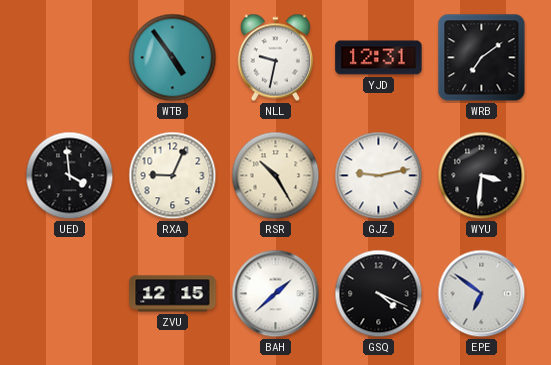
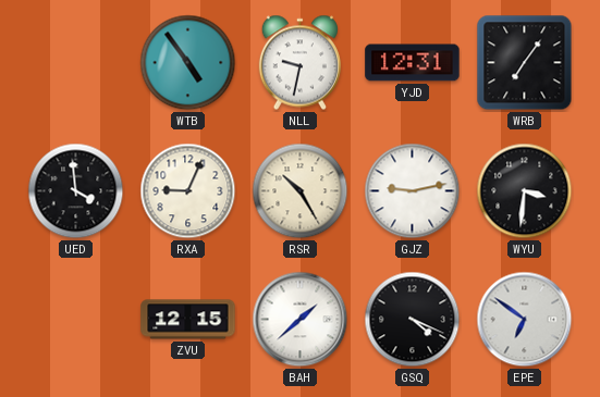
WRB: 7:09 -> 7:06 (525, 63)
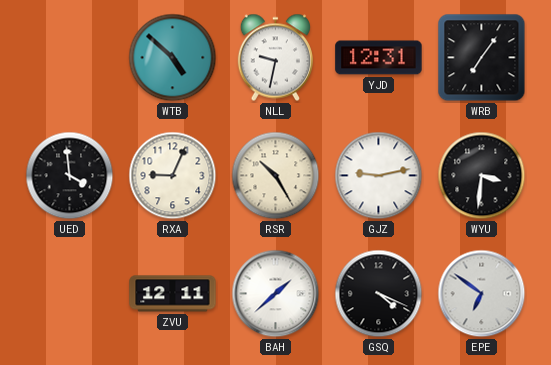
WTB: 4:54 -> 4:52 (173, 58)
ZVU: 12:15 -> 12:11 (173, 294)
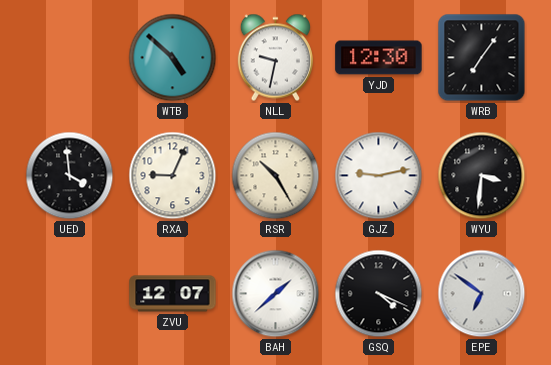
YJD: 12:31 -> 12:30 (379, 58)
ZVU: 12:11 -> 12:07 (173, 294)
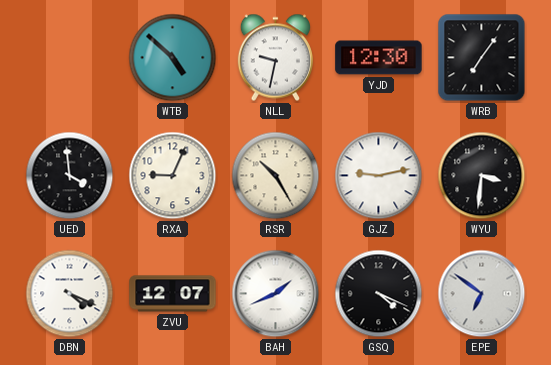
DBN: none -> 4:19 (70, 294)
BAH: 1:38 -> 1:41 (276, 294)
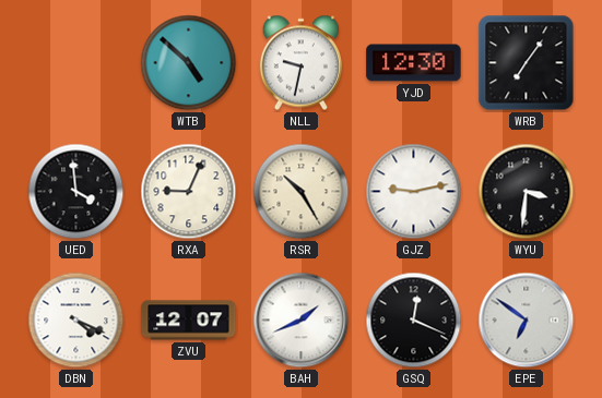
GSQ: 4:19 -> 12:19 (414, 321)
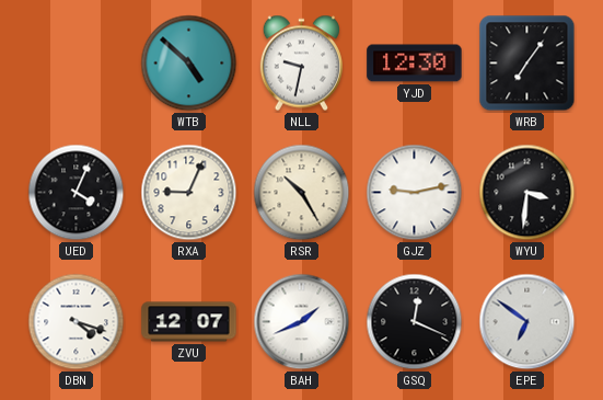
UED: 3:59 -> 4:04 (77, 193)
DBN: 4:19 -> 4:18 (77, 322)
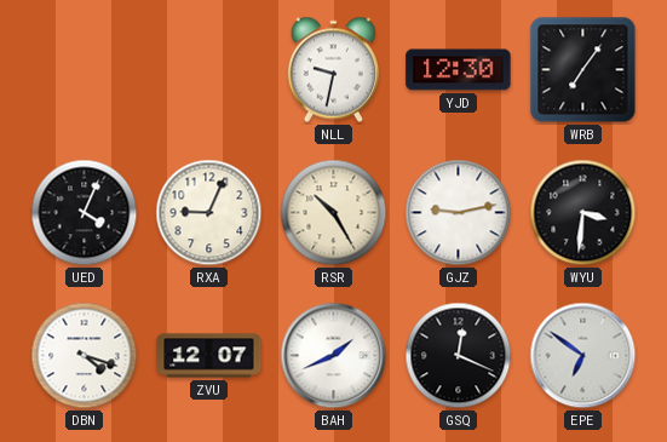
WTB: 4:52 -> none (189, 64)
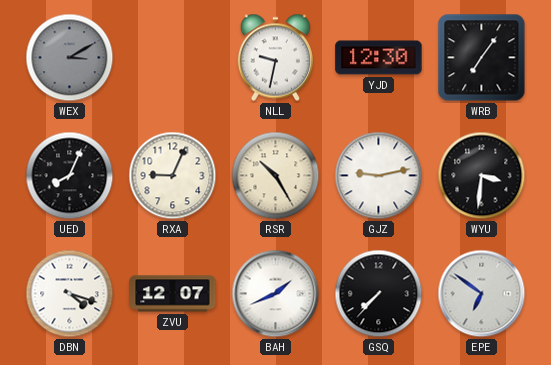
WEX: none -> 3:10 (70, 58)
UED: 4:04 -> 8:04 (70, 176)
GSQ: 12:19 -> 7:37 (379, 294)
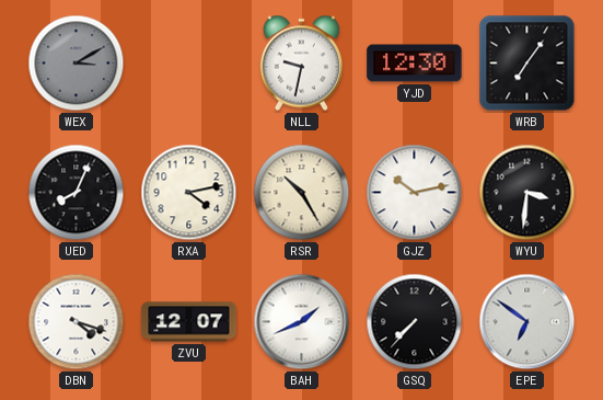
RXA: 9:04 -> 4:13 (189, 193)
GJZ: 9:13 -> 10:13 (415, 193)
